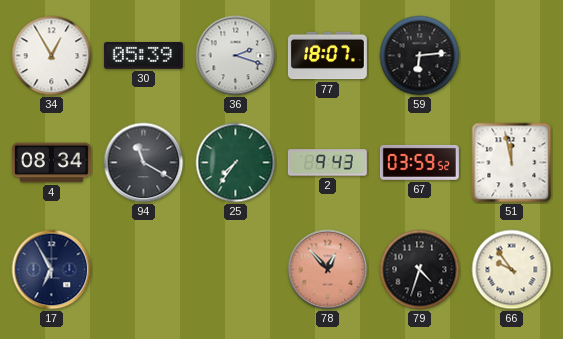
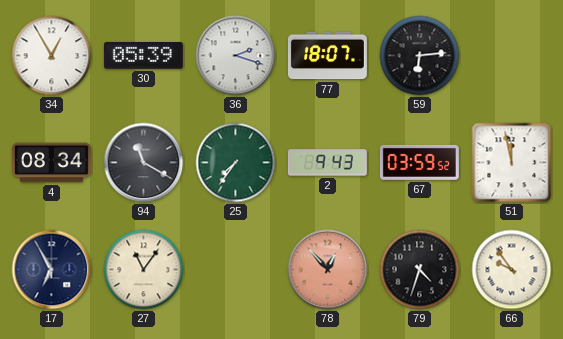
27: none -> 11:06 (144, 270)
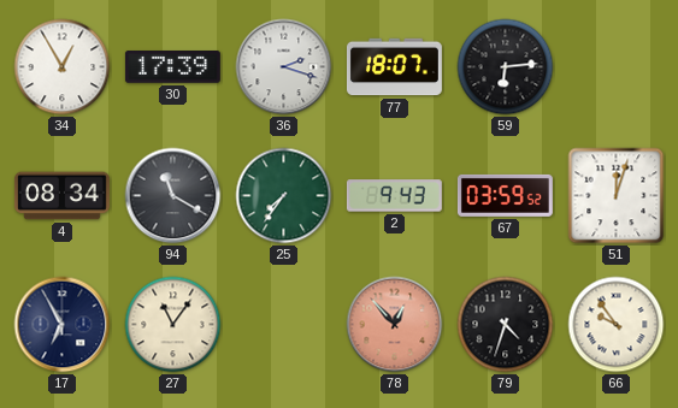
30: 05:39 -> 17:39 (172, 67)
51: 11:58 -> 12:03 (617, 196)
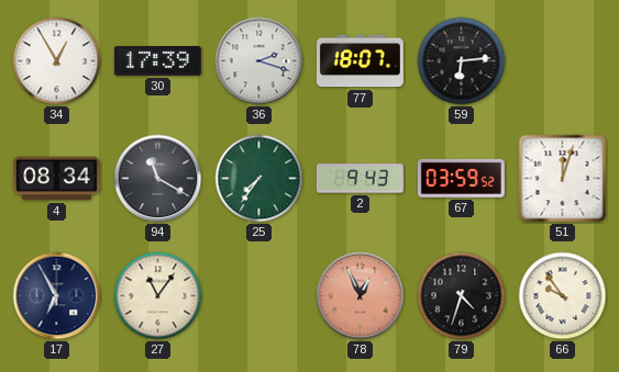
78: 12:53 -> 12:56 (361, 296)
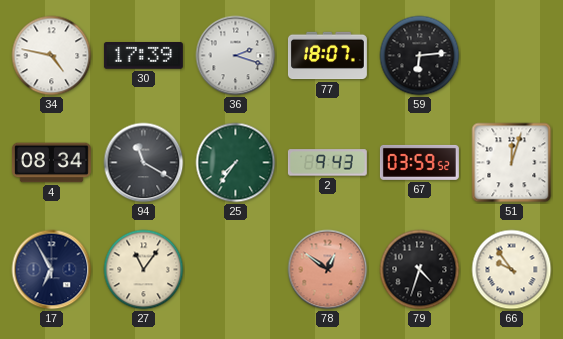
34: 12:55 -> 4:47 (52, 56)
78: 12:56 -> 12:51 (328, 270)
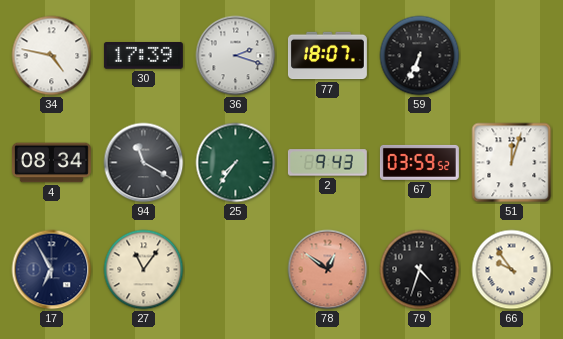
59: 6:14 -> 6:34 (420, 56)
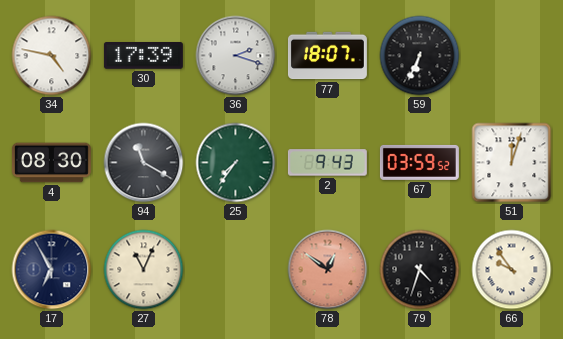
4: 08:34 -> 08:30 (51, 163)
27: 11:06 -> 11:04 (144, 270)
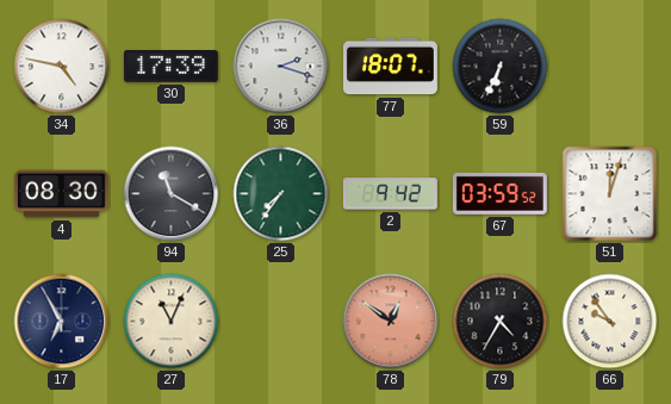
2: 9:43 -> 9:42 (390, 194)
79: 4:33 -> 4:35 (501, 322)
